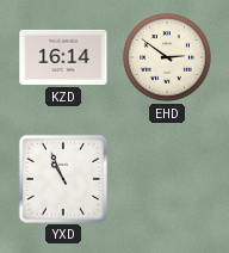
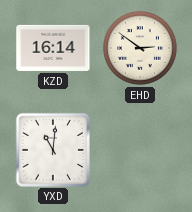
YXD: 10:56 -> 11:01 (52, 149)
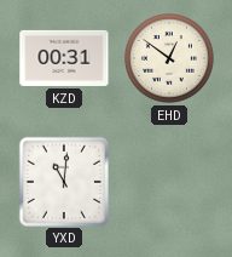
KZD: 16:14 -> 00:31 (64, 58)
EHD: 2:51 -> 12:51 (169, 58)
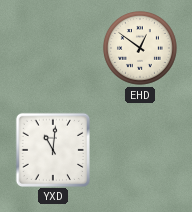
KZD: 00:31 -> none (64, 58)
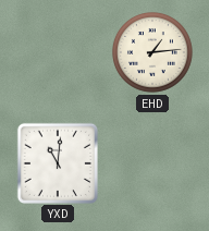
EHD: 12:51 -> 1:14 (152, 52)
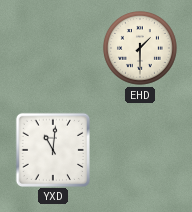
EHD: 1:14 -> 1:30 (140, 48)
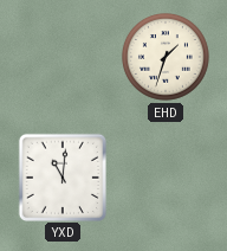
EHD: 1:30 -> 1:33 (166, 57)
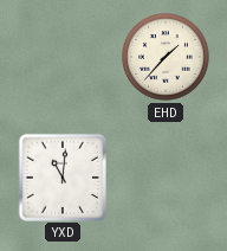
EHD: 1:33 -> 1:37 (166, 57)
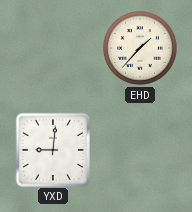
YXD: 11:01 -> 9:01 (52, 149)
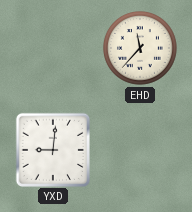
EHD: 1:37 -> 11:37 (140, 48)
